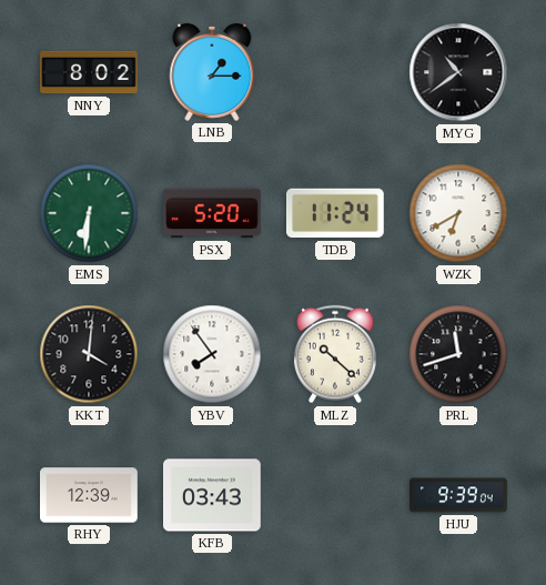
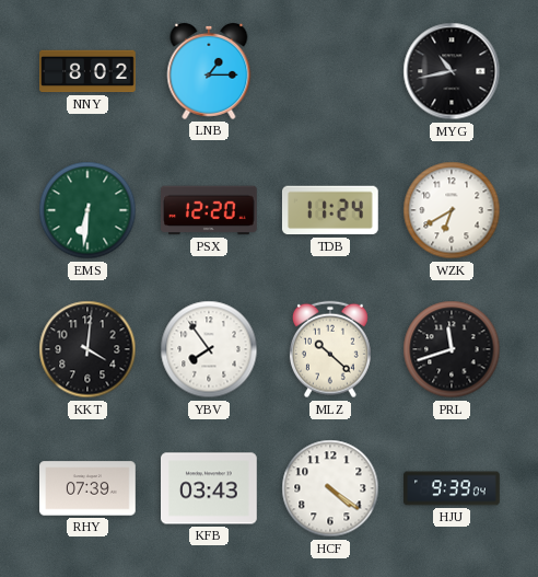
MYG: 10:39 -> 10:43 (452, 71)
PSX: 5:20 -> 12:20 (210, 210)
RHY: 12:39 -> 07:39 (89, 488)
HCF: none -> 4:21 (330, 488)
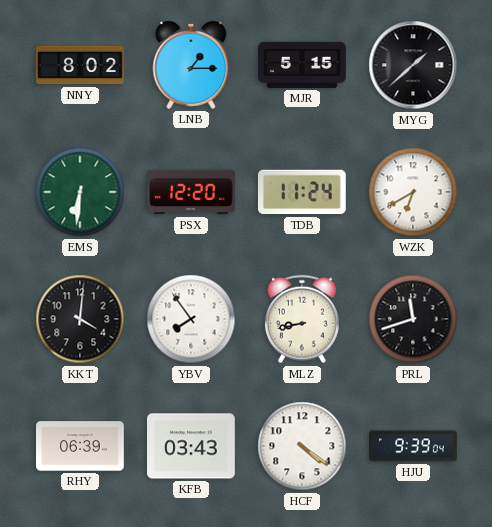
MJR: none -> 5:15 (302, 65)
MYG: 10:43 -> 1:38 (413, 65)
MLZ: 10:22 -> 8:43 (302, 319)
RHY: 07:39 -> 06:39 (81, 446)
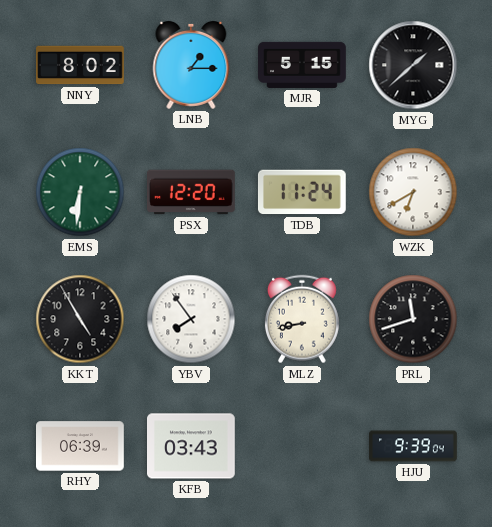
KKT: 4:01 -> 4:55 (80, 319)
HCF: 4:21 -> none (302, 446)
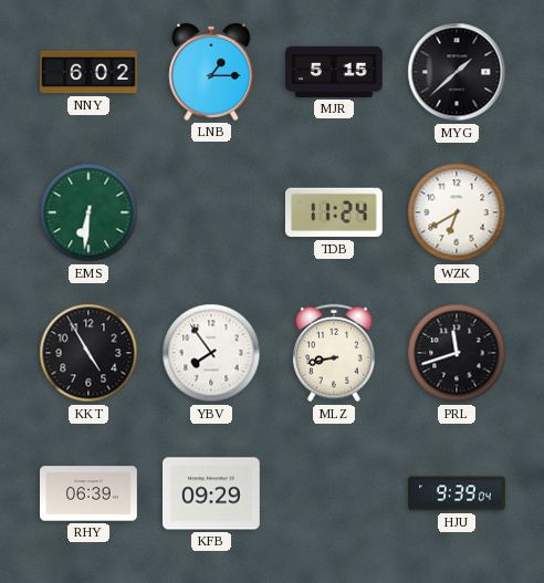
NNY: 8:02 -> 6:02 (88, 72)
PSX: 12:20 -> none (192, 192)
KFB: 03:43 -> 09:29 (212, 493)
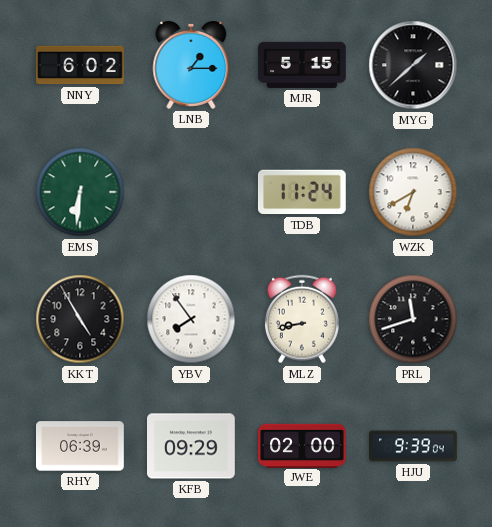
JWE: none -> 02:00 (302, 445)
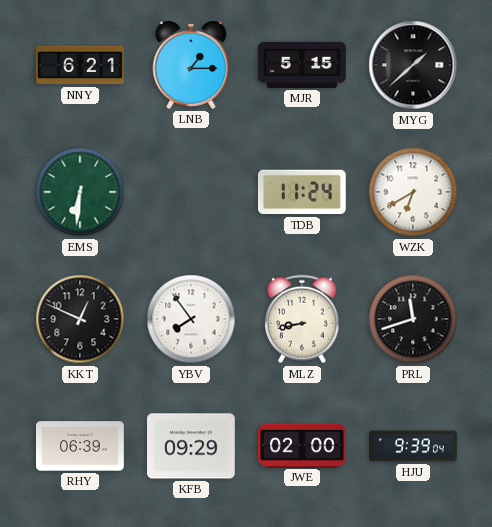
NNY: 6:02 -> 6:21 (80, 65)
KKT: 4:55 -> 12:49 (80, 319)
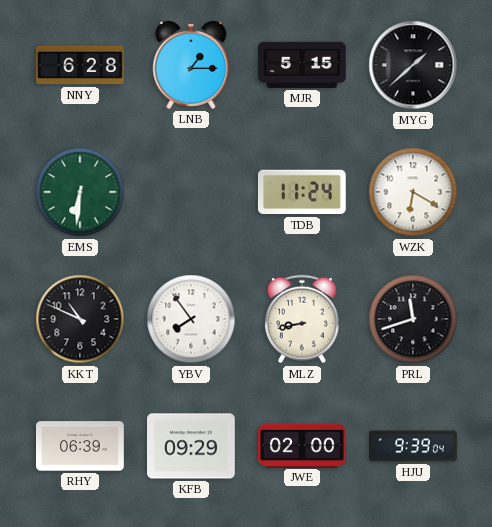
NNY: 6:21 -> 6:28 (80, 65)
WZK: 6:40 -> 6:20 (413, 192)
KKT: 12:49 -> 10:49 (80, 319)
